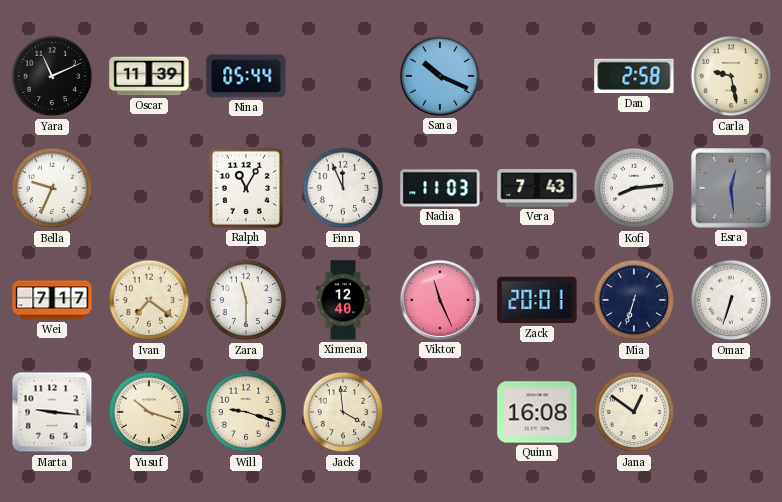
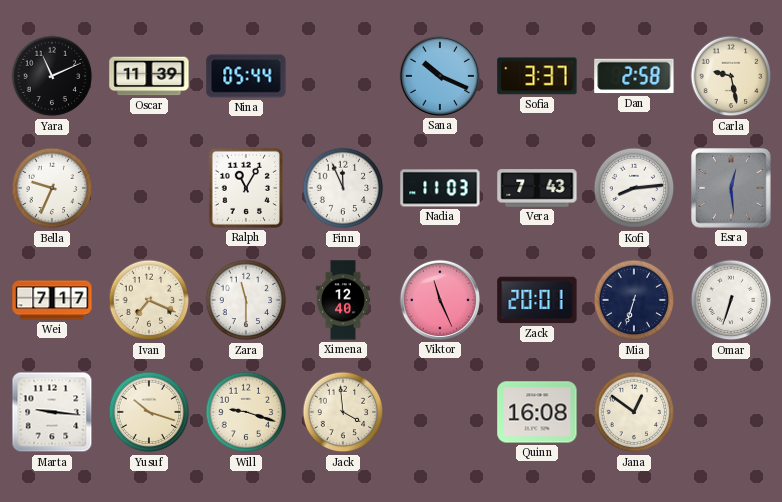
Sofia: none -> 3:37 (537, 76)
Ivan: 7:21 -> 7:19 (149, 300)
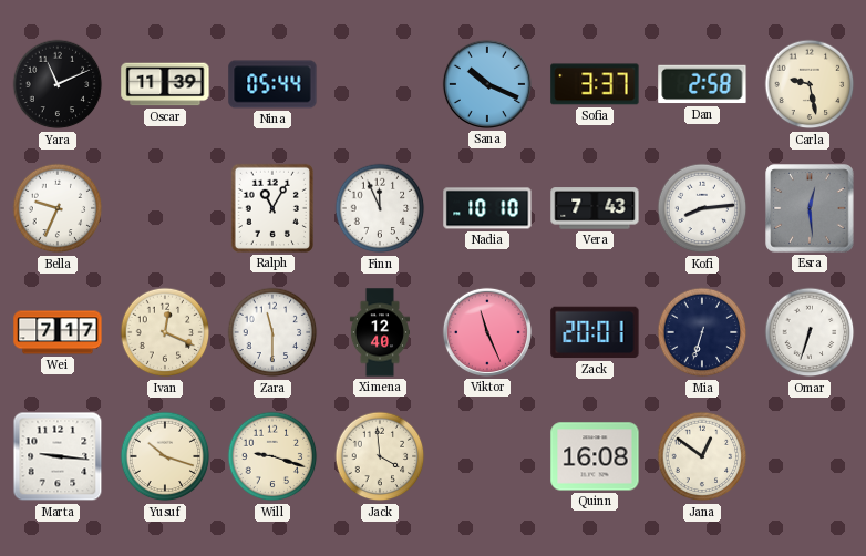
Nadia: 11:03 -> 10:10 (487, 208)
Ivan: 7:19 -> 12:19 (165, 332)
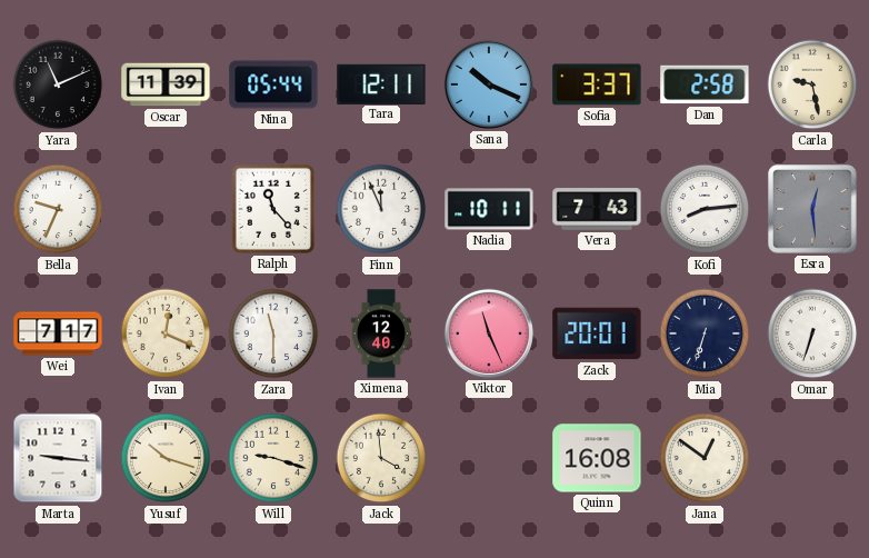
Tara: none -> 12:11 (381, 83)
Ralph: 11:05 -> 11:23 (273, 209)
Nadia: 10:10 -> 10:11 (489, 209)
